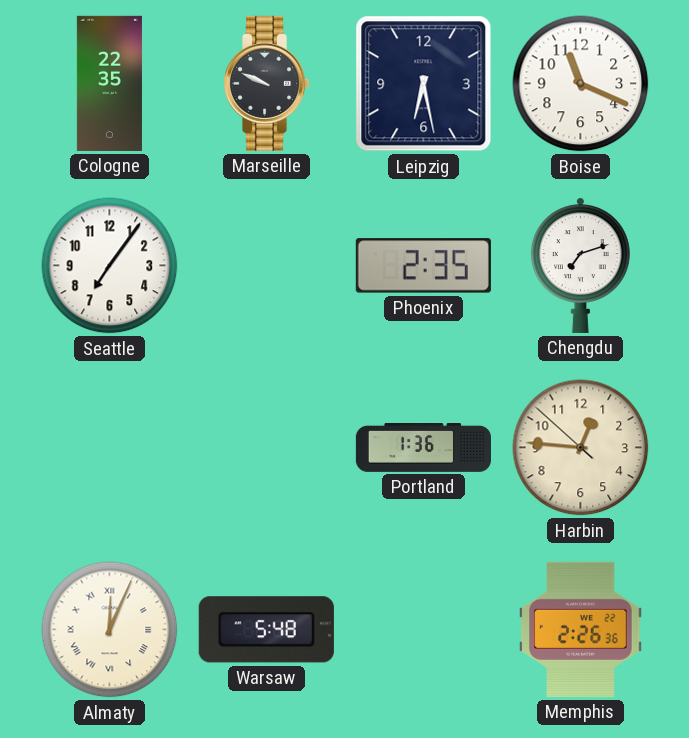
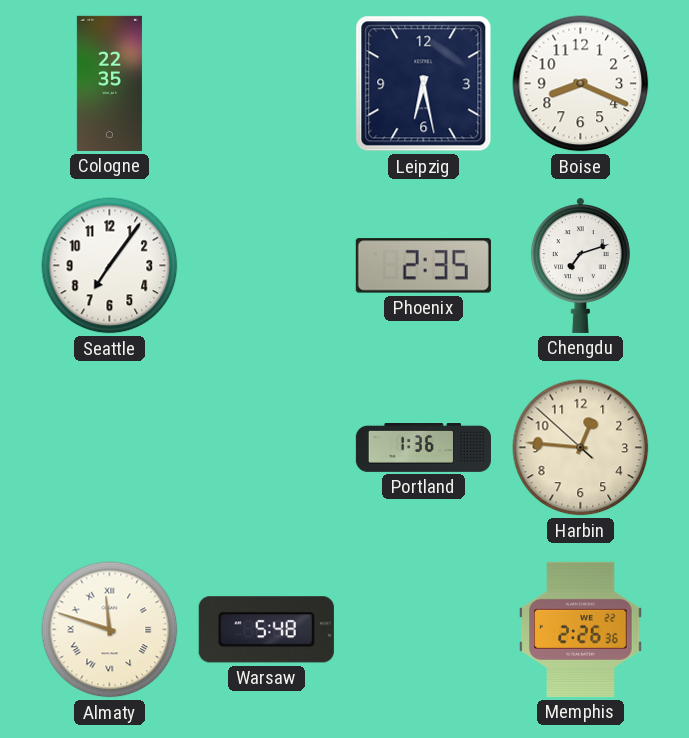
Marseille: 9:49 -> none (266, 83)
Boise: 11:19 -> 8:19 (581, 84)
Almaty: 12:04 -> 11:48 (110, 630)
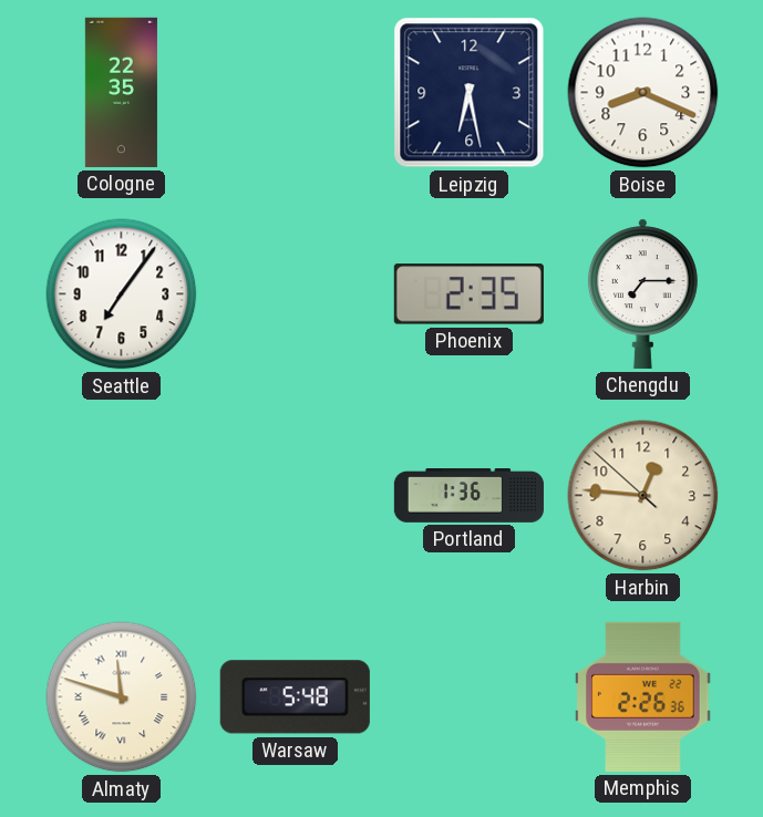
Chengdu: 7:12 -> 7:15 (642, 293)
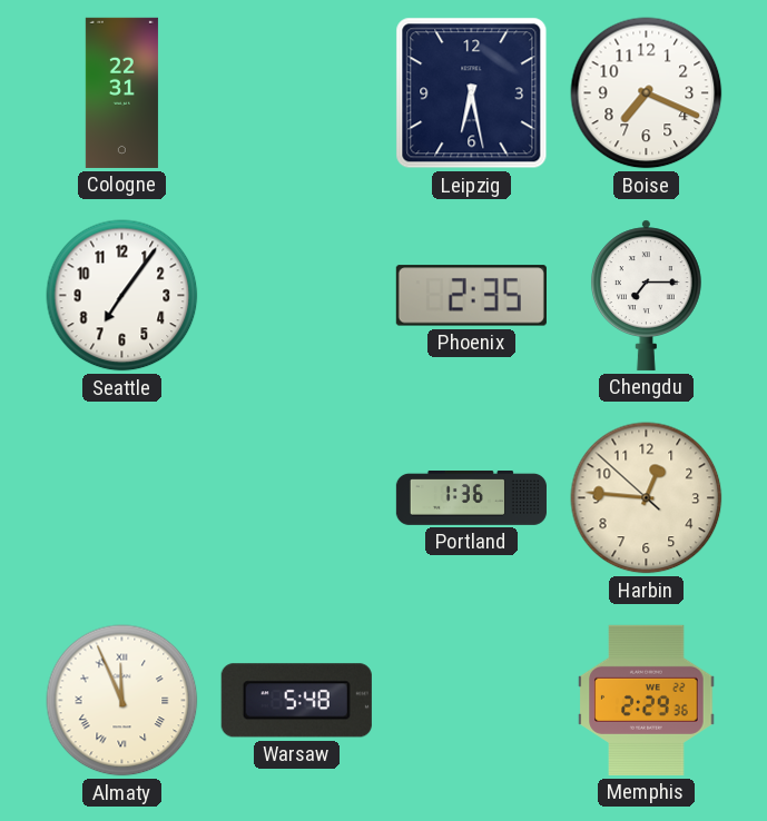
Cologne: 22:35 -> 22:31 (121, 92)
Boise: 8:19 -> 7:19 (647, 93)
Almaty: 11:48 -> 11:56 (122, 701)
Memphis: 2:26 -> 2:29 (647, 700)
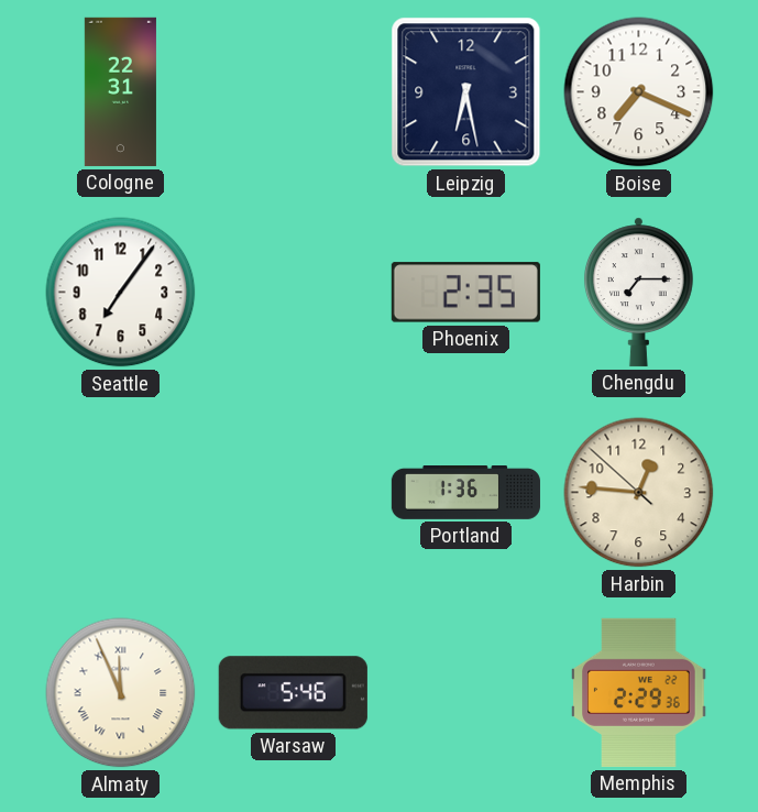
Warsaw: 5:48 -> 5:46 (293, 693)
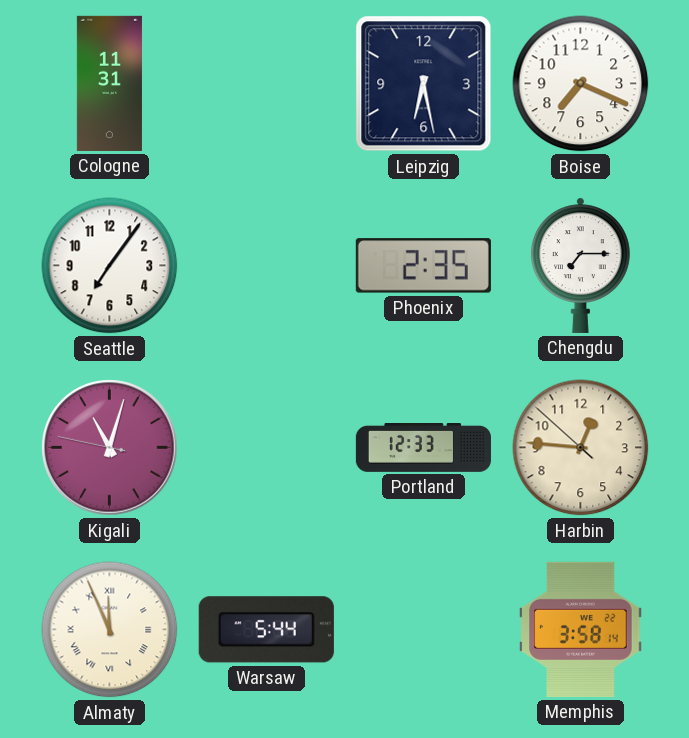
Cologne: 22:31 -> 11:31 (109, 83)
Kigali: none -> 11:02 (110, 448)
Portland: 1:36 -> 12:33 (423, 448)
Warsaw: 5:46 -> 5:44 (266, 630)
Memphis: 2:29 -> 3:58 (581, 629)
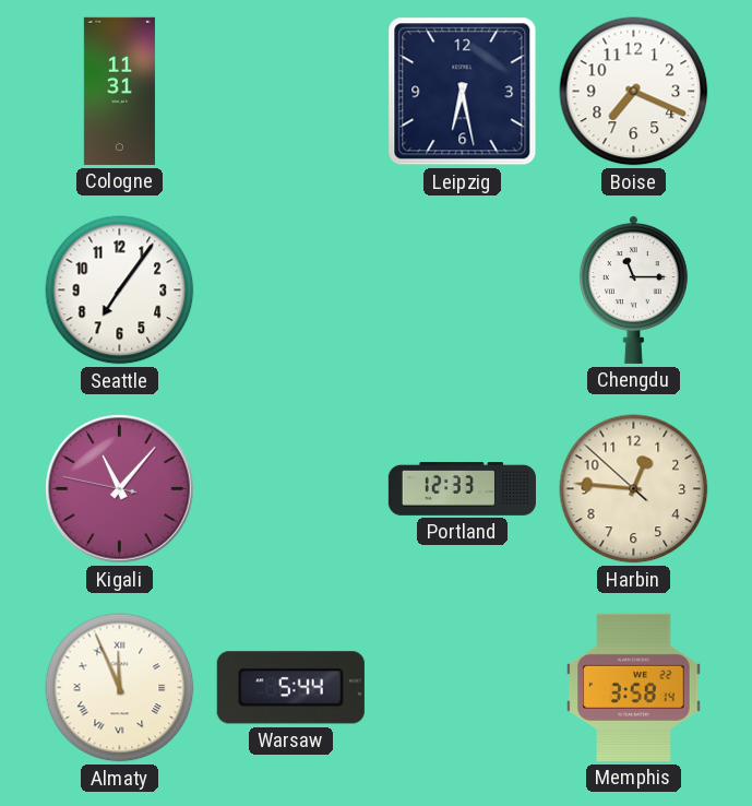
Phoenix: 2:35 -> none (423, 266)
Chengdu: 7:15 -> 11:15 (633, 289)
Kigali: 11:02 -> 11:06 (120, 489)
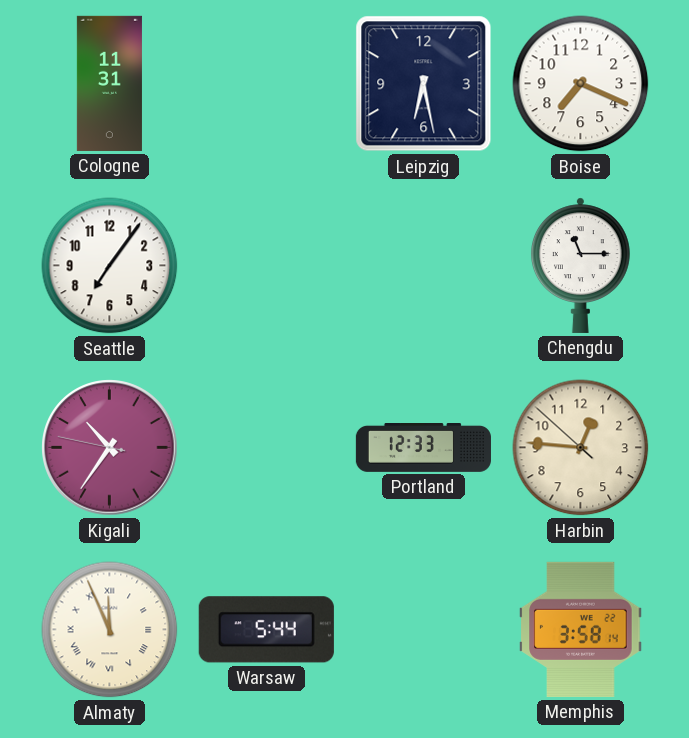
Kigali: 11:06 -> 10:35 (110, 448)
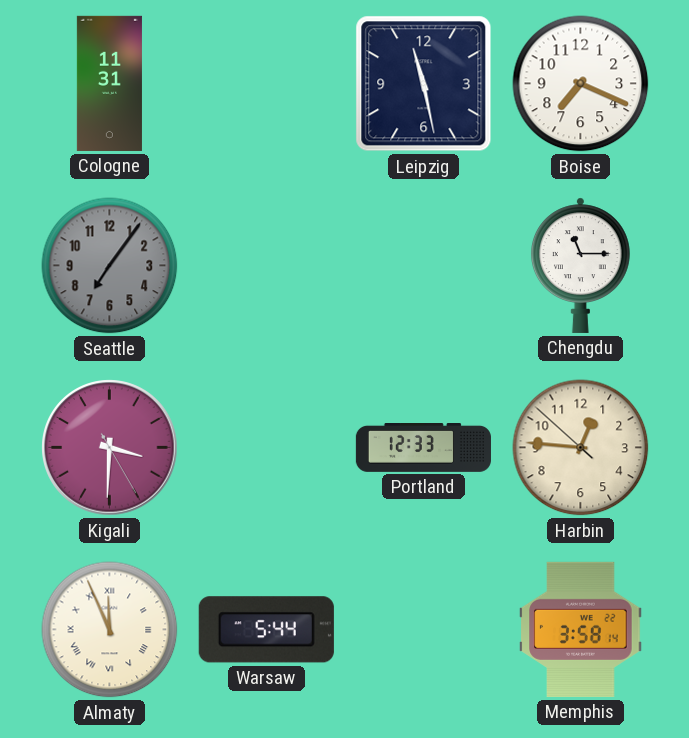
Leipzig: 6:28 -> 11:28 (424, 84)
Seattle dial: white -> grey (110, 266)
Kigali: 10:35 -> 3:30 (110, 448)
